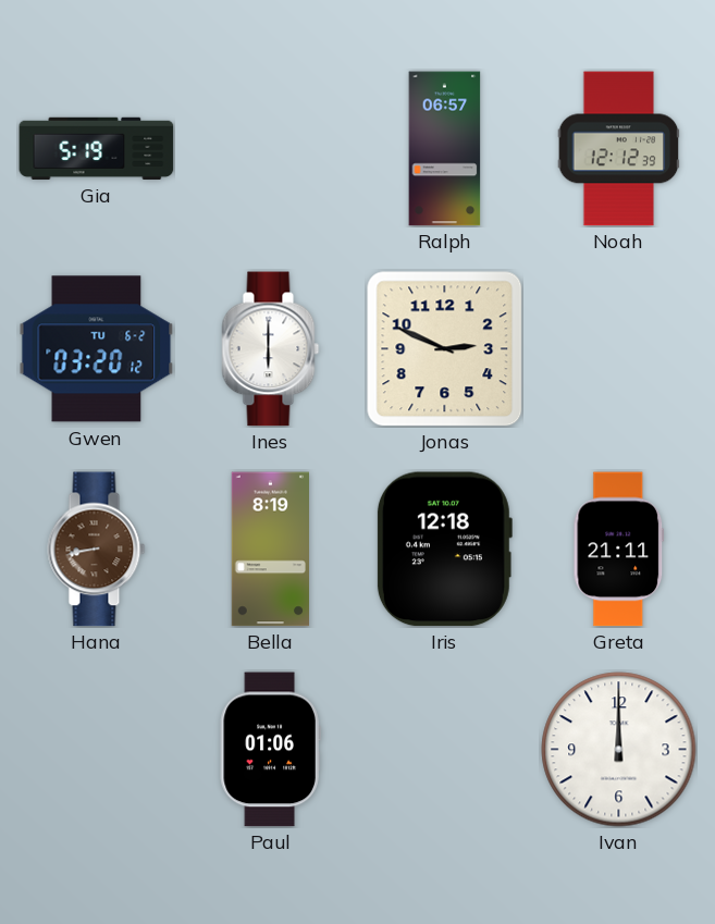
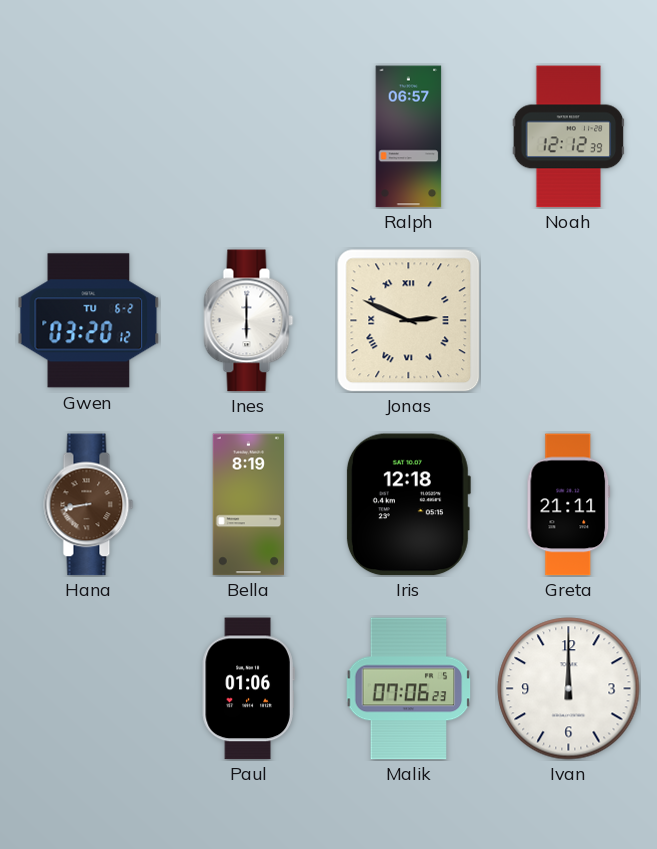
Gia: 5:19 -> none (97, 148)
Jonas numerals: Arabic -> Roman (409, 321)
Malik: none -> 07:06 (409, 689)
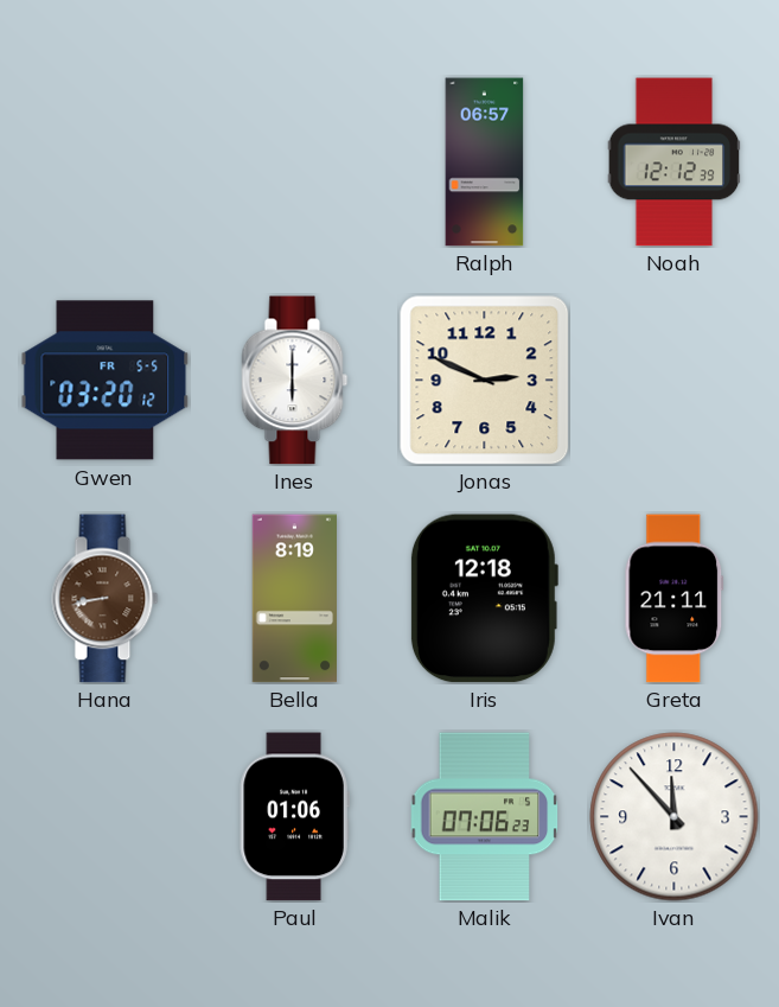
Gwen date: TU 6-2 -> FR 5-5 (106, 381)
Jonas numerals: Roman -> Arabic (485, 381)
Ivan: 12:00 -> 11:53 (675, 817)
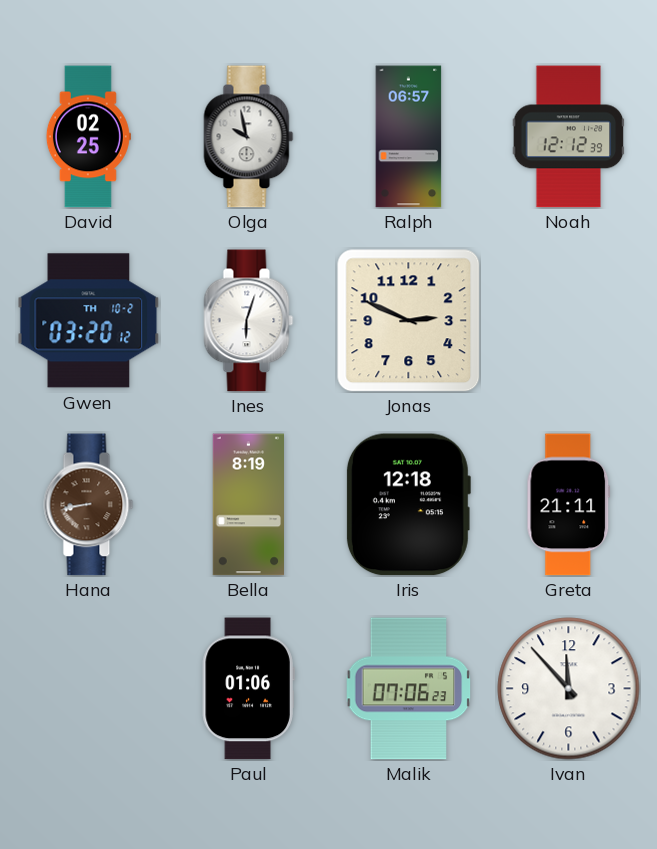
David: none -> 02:25 (88, 137)
Olga: none -> 9:58 (249, 137)
Gwen date: FR 5-5 -> TH 10-2 (89, 321)
Ines: 6:00 -> 6:03 (249, 321)
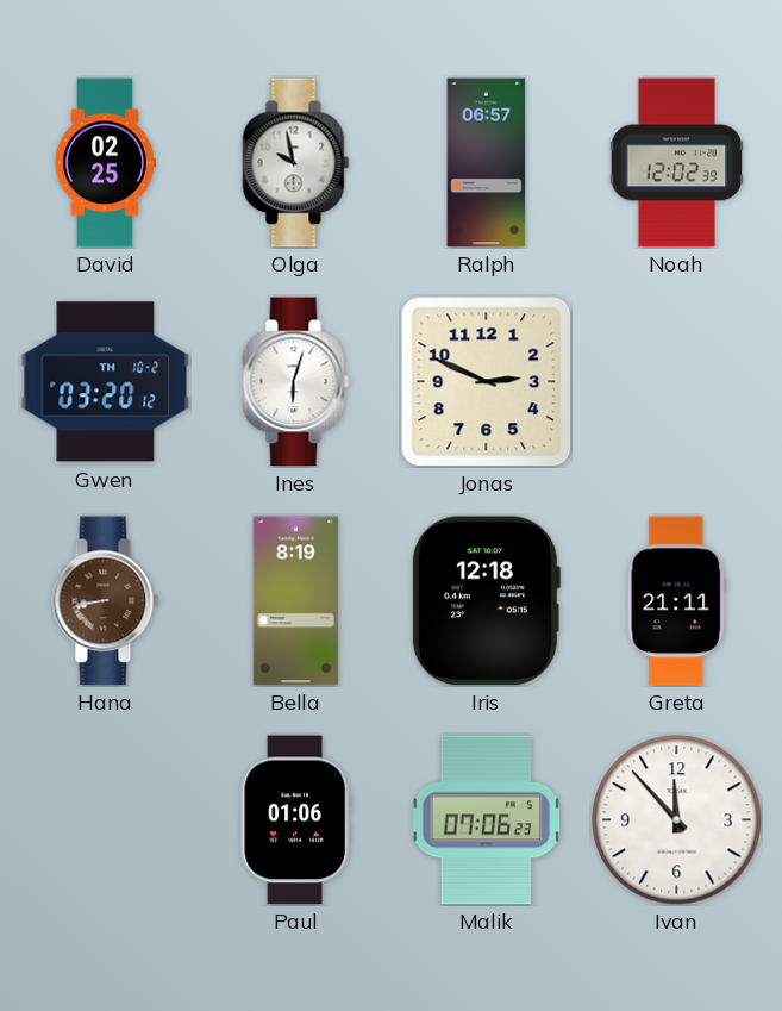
Noah: 12:12 -> 12:02 (677, 163)
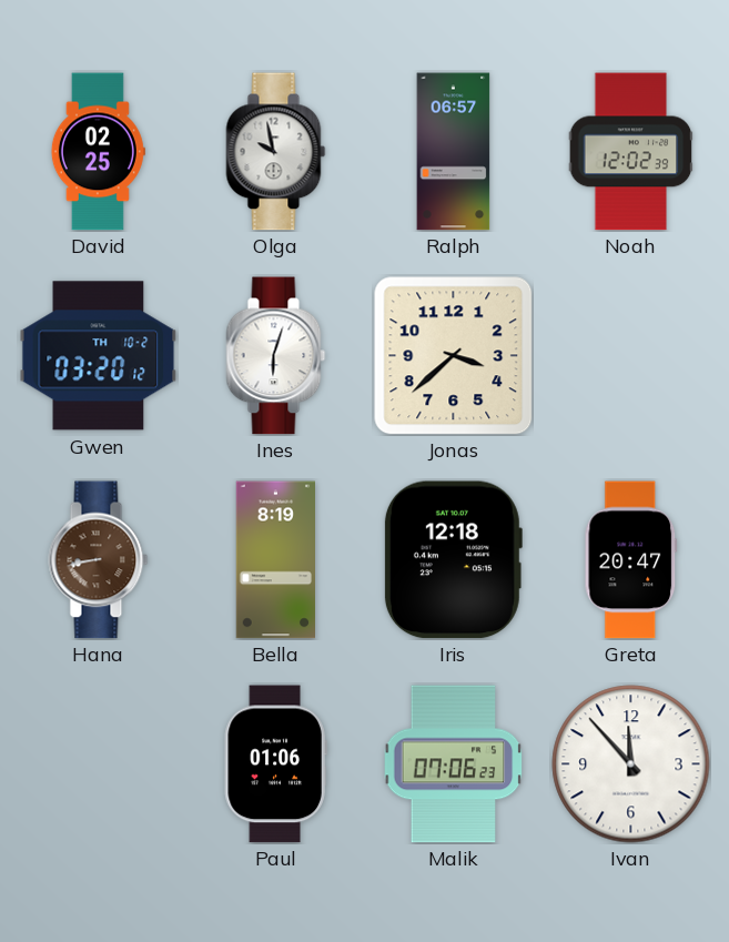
Jonas: 2:49 -> 3:38 (454, 356)
Greta: 21:11 -> 20:47 (631, 560)
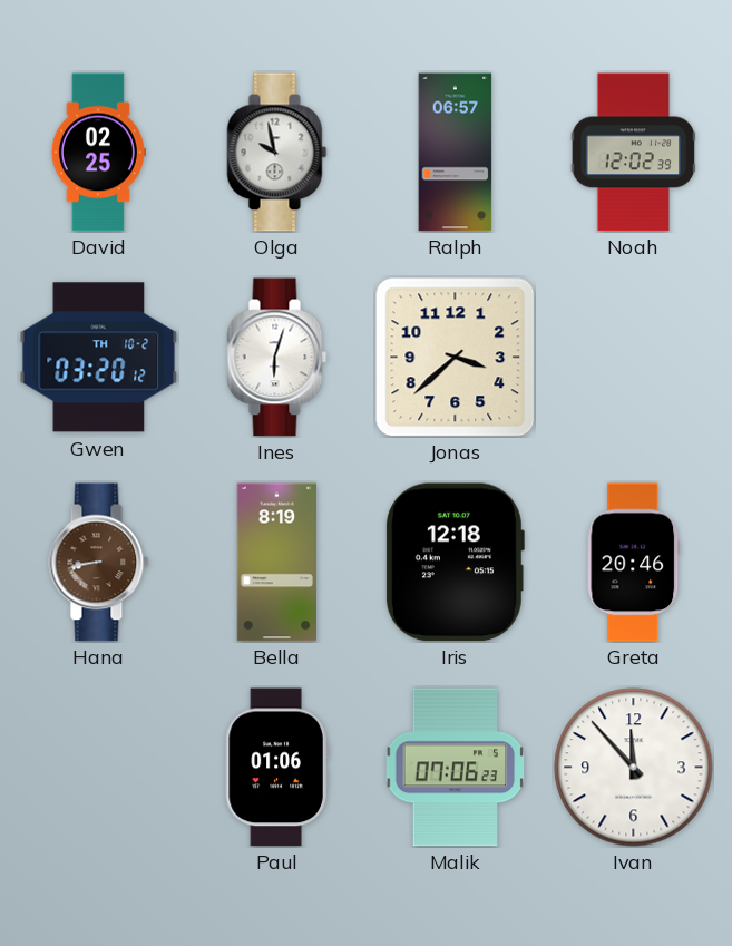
Greta: 20:47 -> 20:46 (634, 563)
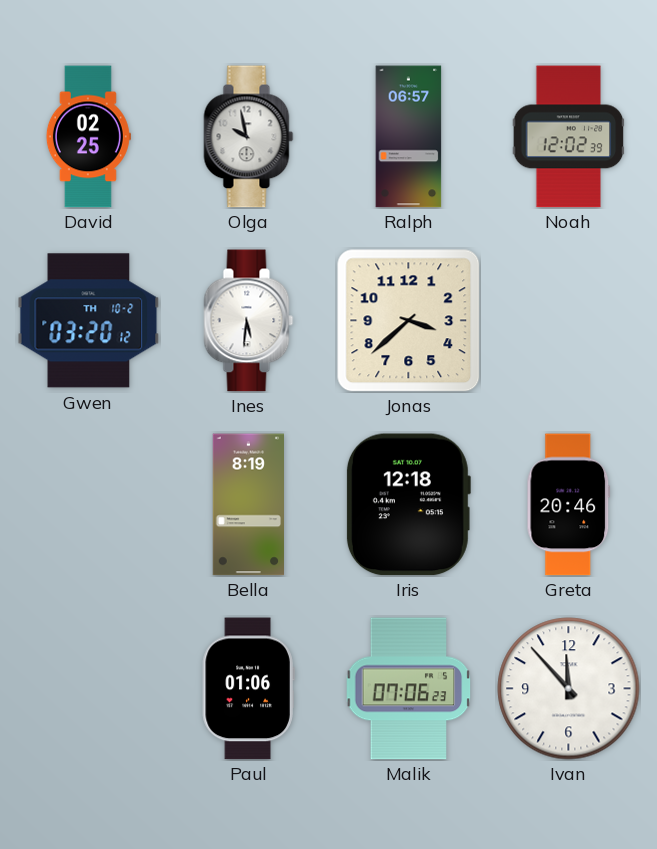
Ines: 6:03 -> 5:31 (249, 321)
Hana: 8:43 -> none (99, 563)
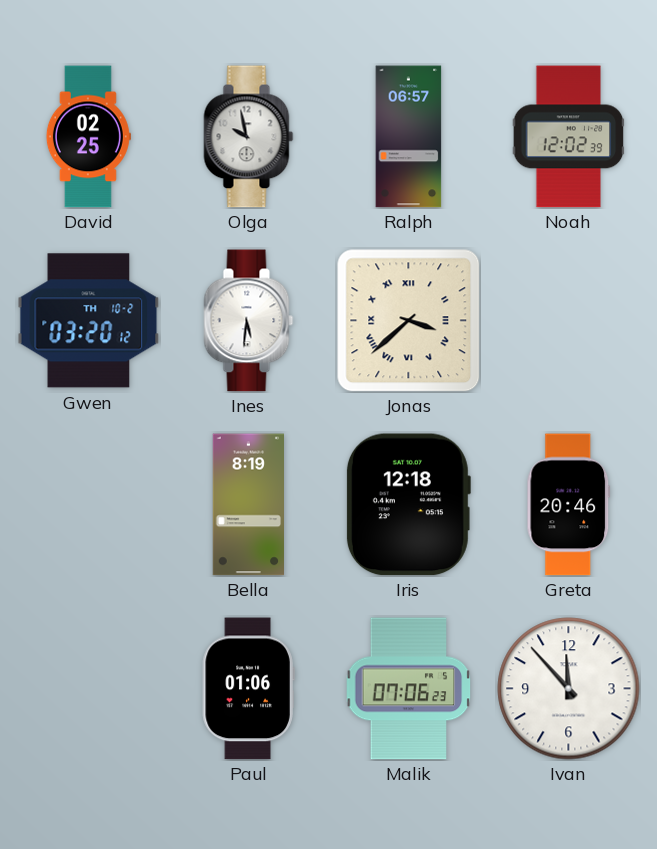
Jonas numerals: Arabic -> Roman (409, 321)
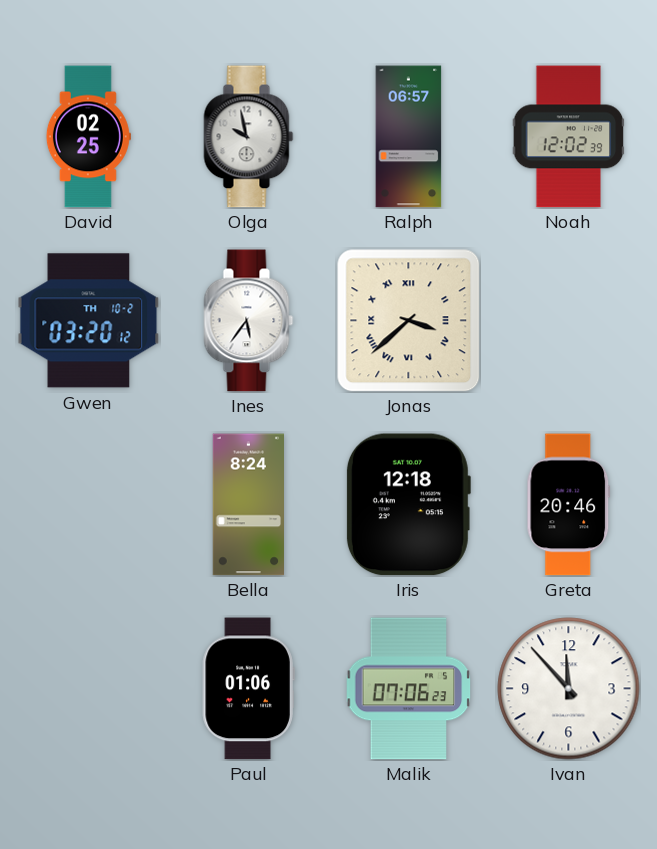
Ines: 5:31 -> 5:36 (249, 321)
Bella: 8:19 -> 8:24 (249, 505)
